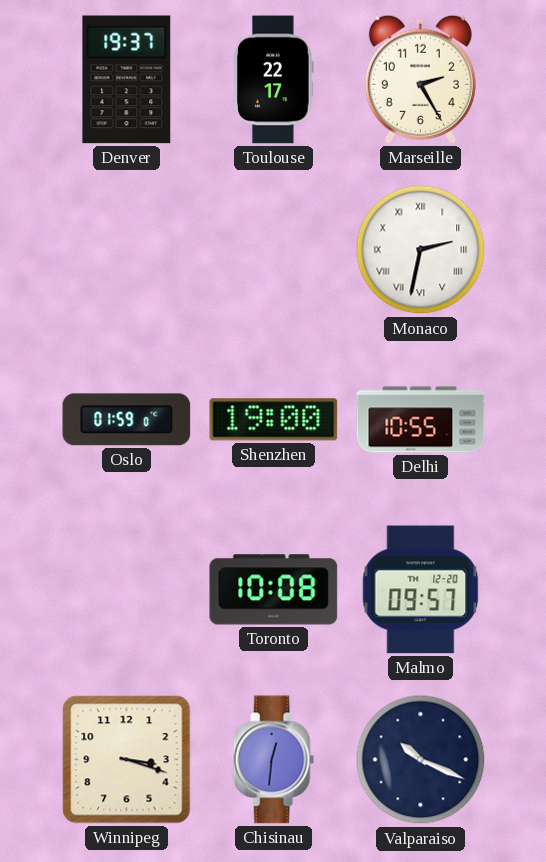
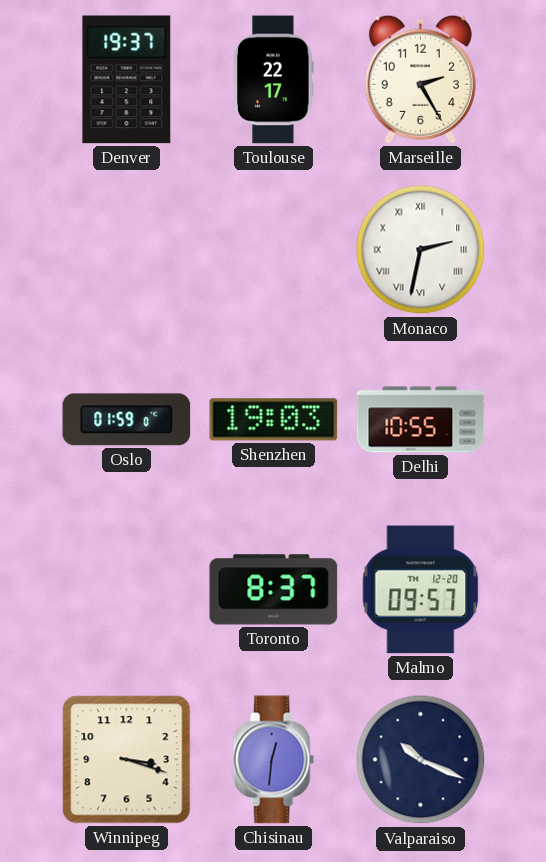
Shenzhen: 19:00 -> 19:03 (274, 420)
Toronto: 10:08 -> 8:37 (274, 590)
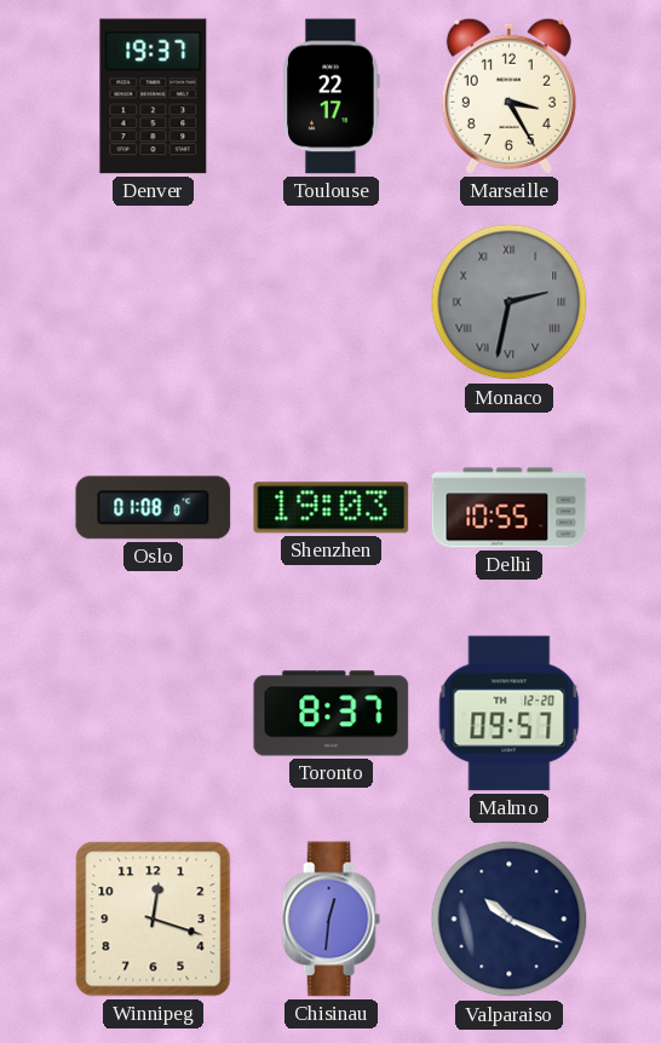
Marseille: 2:25 -> 3:25 (508, 96)
Monaco dial: white -> grey (510, 302)
Oslo: 01:59 -> 01:08 (154, 508)
Winnipeg: 3:18 -> 12:18 (154, 920)
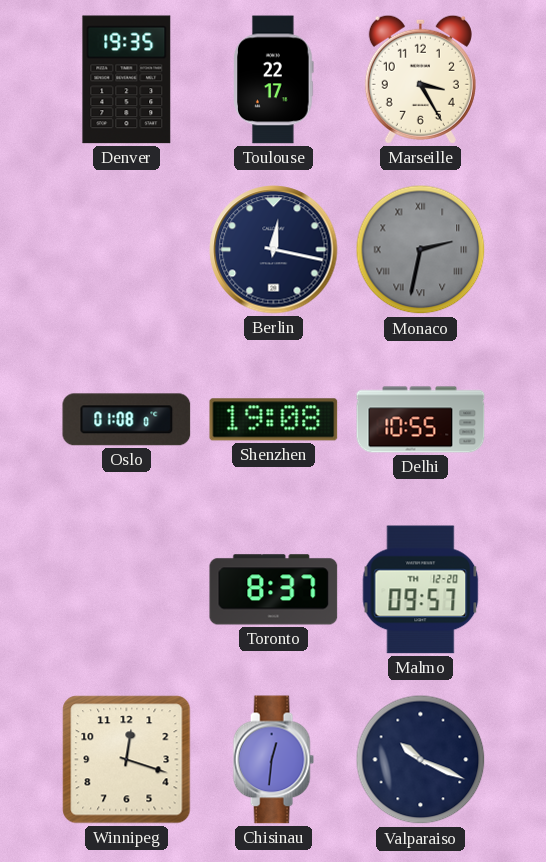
Denver: 19:37 -> 19:35 (127, 80)
Berlin: none -> 12:17 (274, 250)
Shenzhen: 19:03 -> 19:08 (274, 420)
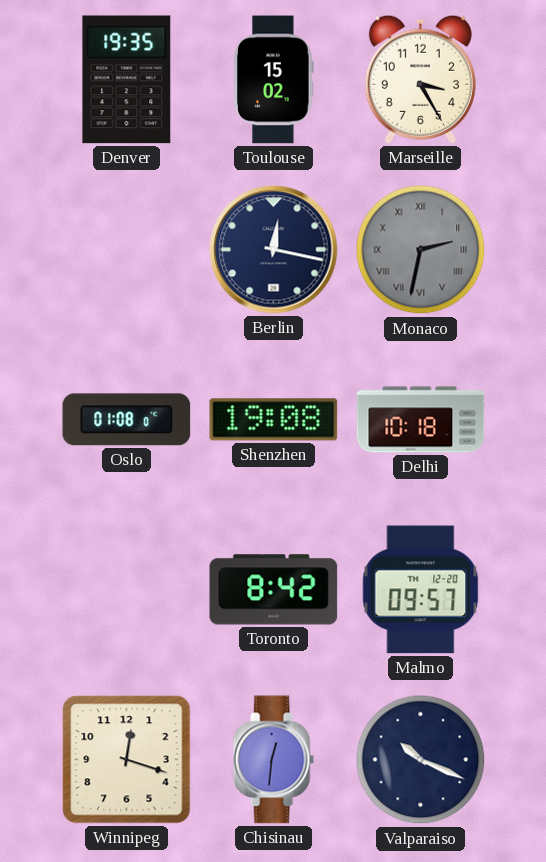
Toulouse: 22:17 -> 15:02 (274, 80)
Delhi: 10:55 -> 10:18 (421, 420)
Toronto: 8:37 -> 8:42 (274, 590)
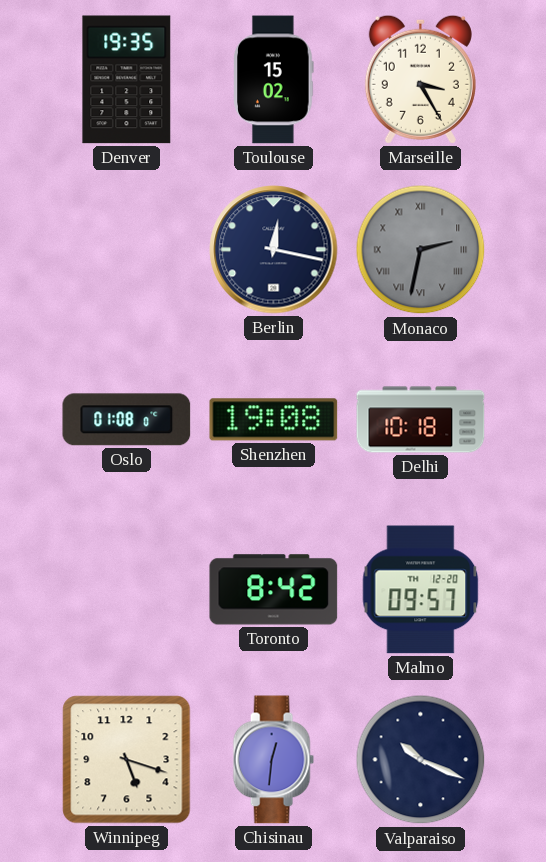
Winnipeg: 12:18 -> 5:18 (127, 760)
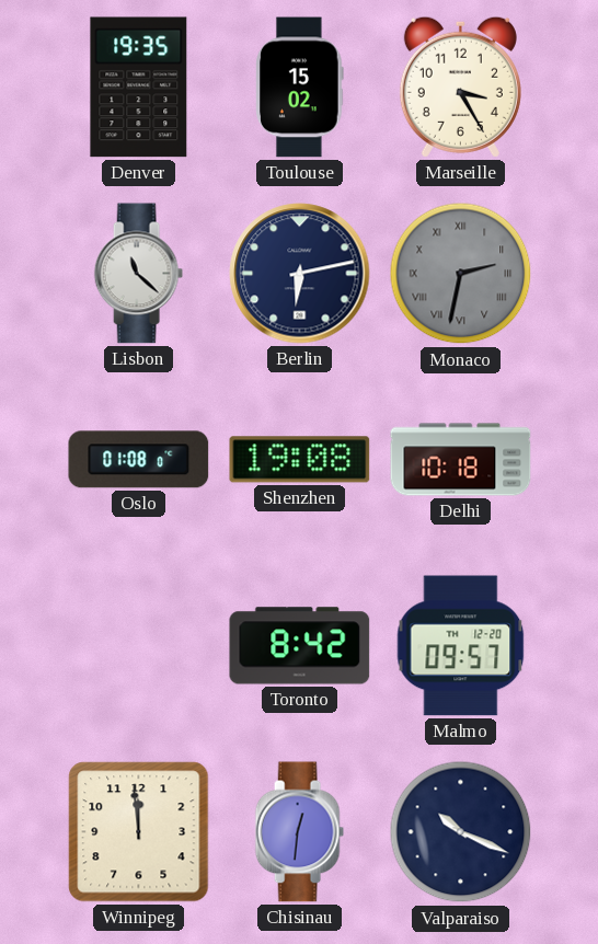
Lisbon: none -> 11:22 (138, 274)
Berlin: 12:17 -> 6:13 (300, 274)
Winnipeg: 5:18 -> 11:59 (139, 832)
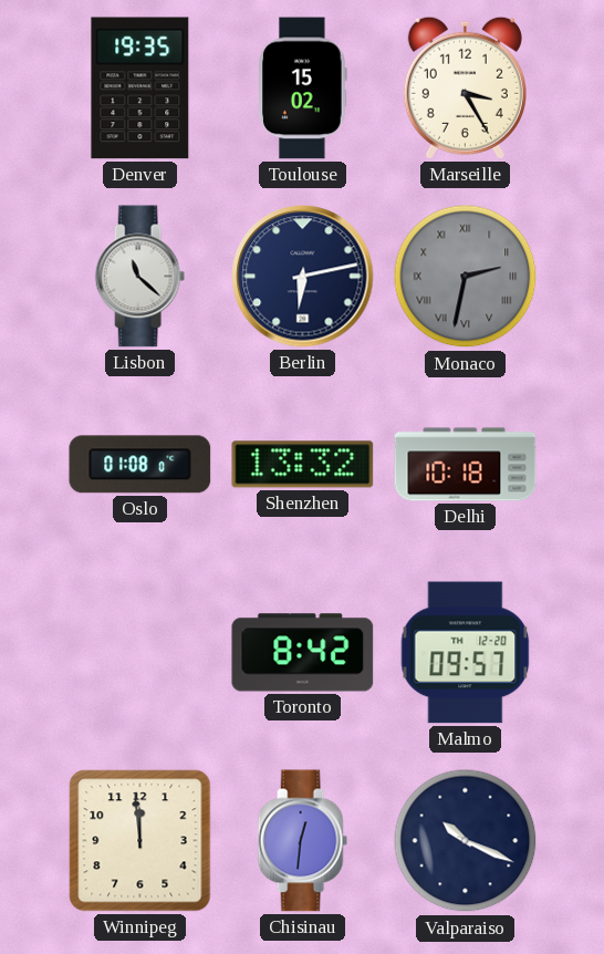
Shenzhen: 19:08 -> 13:32 (303, 465)
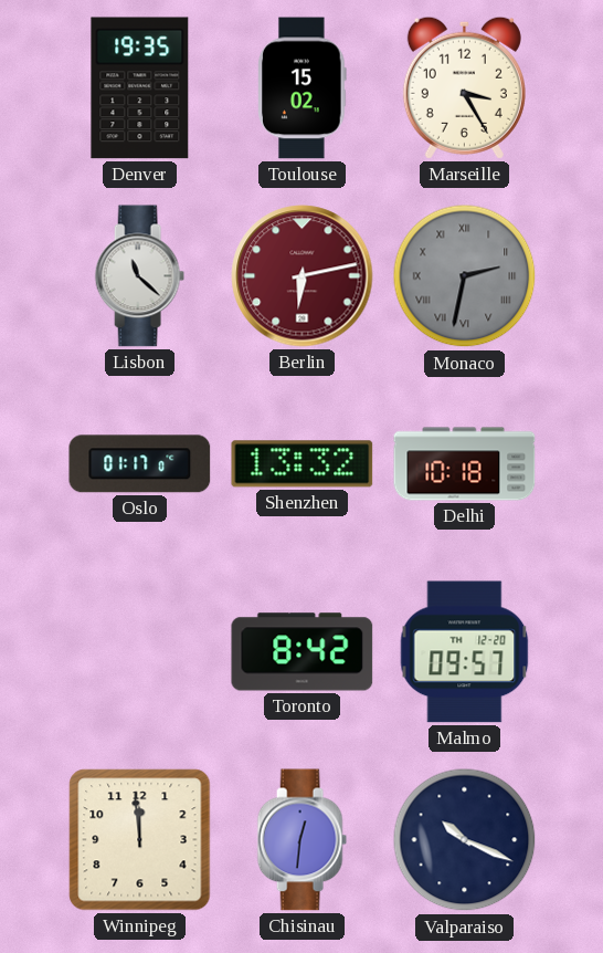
Berlin dial: navy -> burgundy (303, 276)
Oslo: 01:08 -> 01:17 (140, 464)
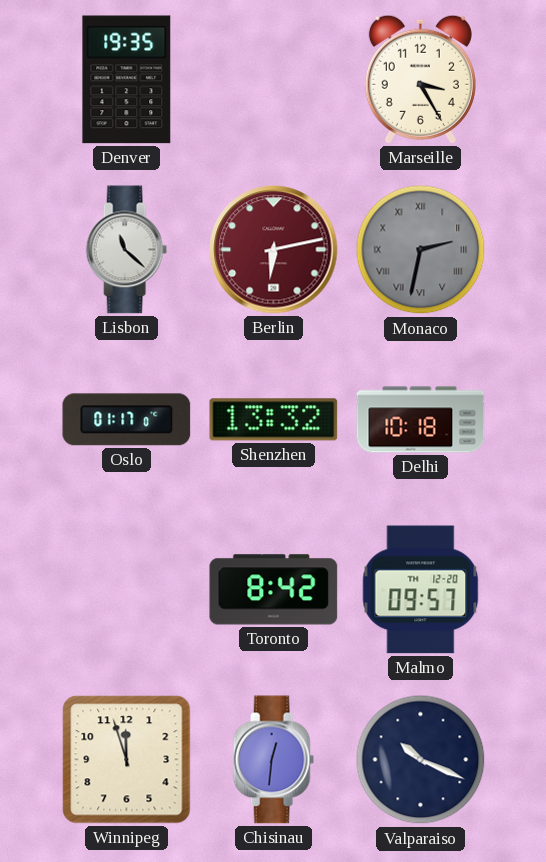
Toulouse: 15:02 -> none (303, 88)
Winnipeg: 11:59 -> 11:57 (127, 760)
